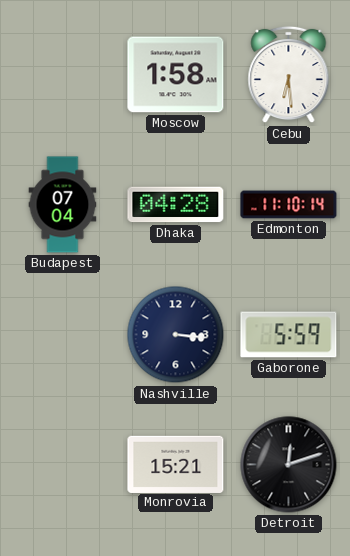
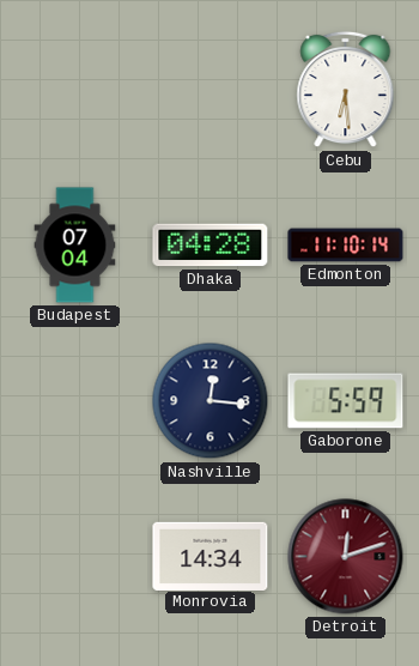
Moscow: 1:58 -> none (176, 75)
Nashville: 3:16 -> 12:16 (211, 401)
Monrovia: 15:21 -> 14:34 (211, 556)
Detroit dial: black -> burgundy (346, 557)
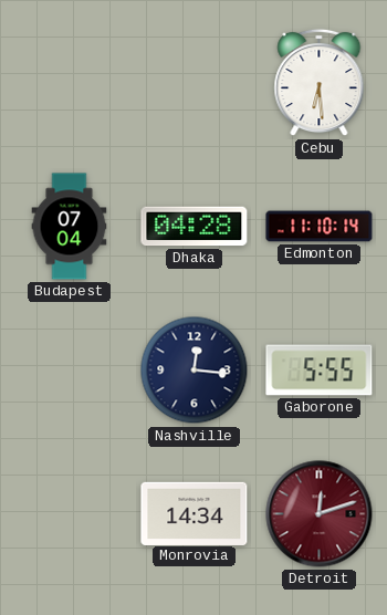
Gaborone: 5:59 -> 5:55 (320, 371)
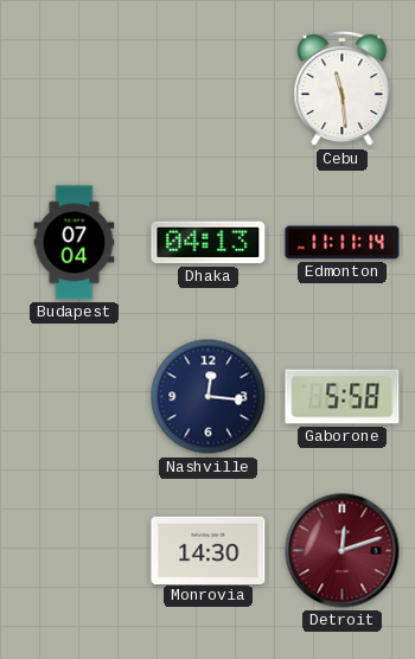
Cebu: 6:29 -> 11:29 (343, 89)
Dhaka: 04:28 -> 04:13 (209, 243)
Edmonton: 11:10 -> 11:11 (343, 243)
Gaborone: 5:55 -> 5:58 (343, 397)
Monrovia: 14:34 -> 14:30 (209, 550)
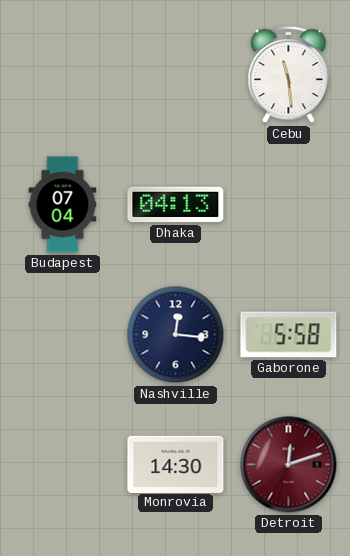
Edmonton: 11:11 -> none (343, 243)
